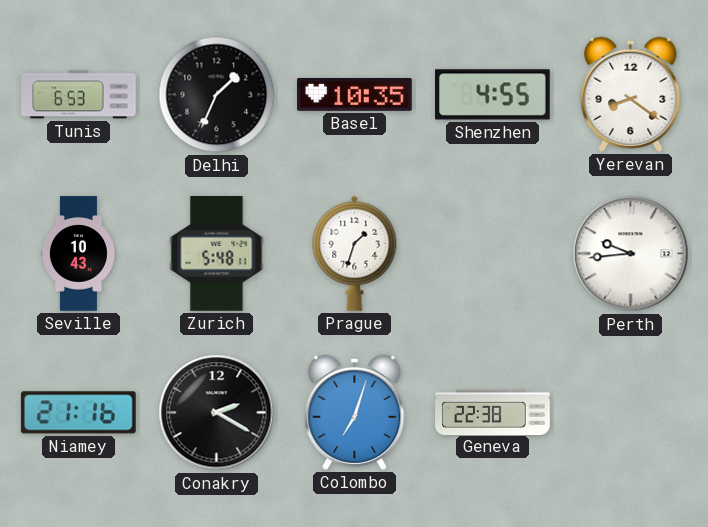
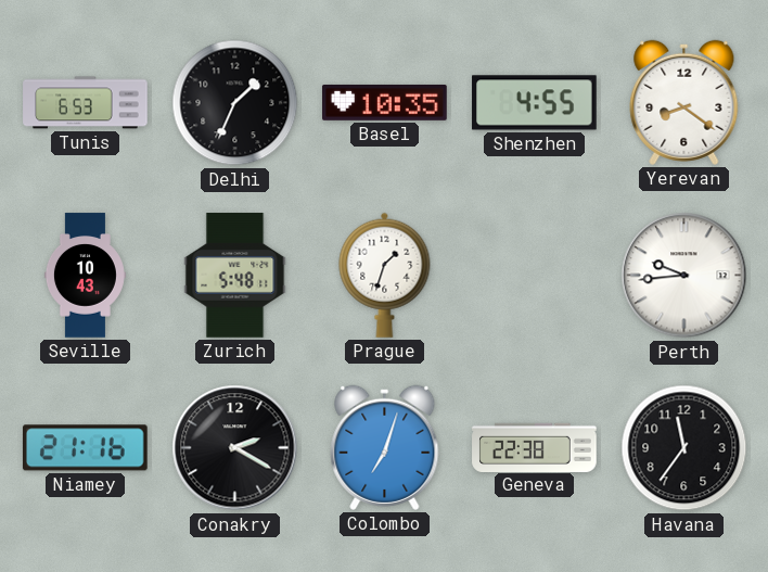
Havana: none -> 11:36 (684, 448)
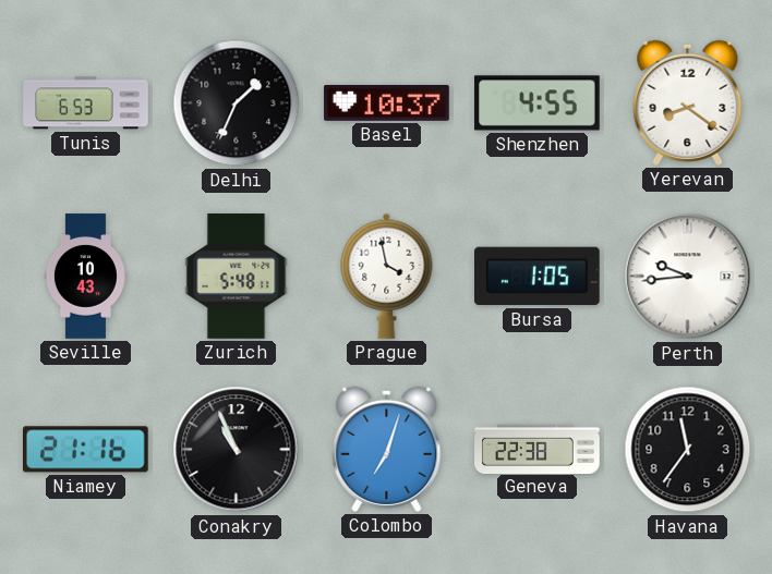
Basel: 10:35 -> 10:37 (387, 102)
Prague: 1:33 -> 3:58 (387, 276)
Bursa: none -> 1:05 (538, 277)
Conakry: 2:20 -> 10:56 (237, 450)
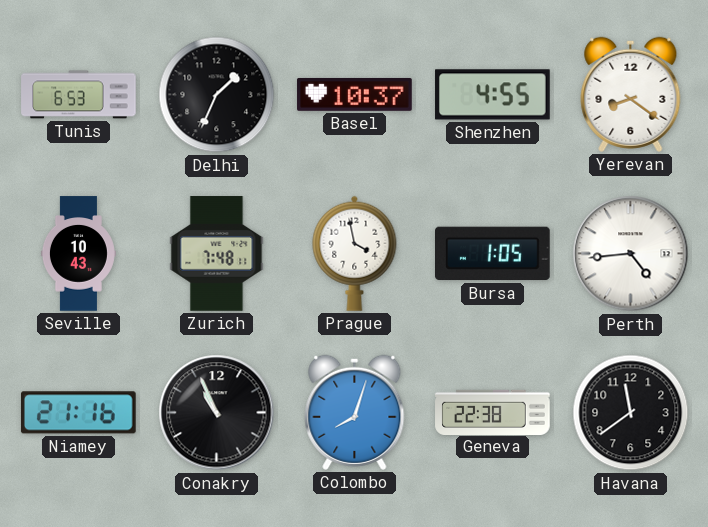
Zurich: 5:48 -> 7:48 (217, 254)
Perth: 9:44 -> 4:44 (631, 254)
Colombo: 7:03 -> 8:03 (355, 412)
Havana: 11:36 -> 11:39 (631, 413)
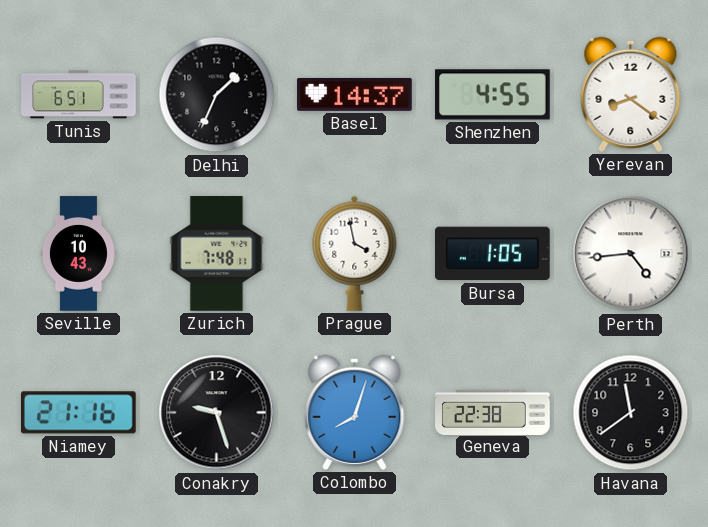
Tunis: 6:53 -> 6:51 (79, 95)
Basel: 10:37 -> 14:37 (355, 94)
Conakry: 10:56 -> 9:27 (217, 413)
